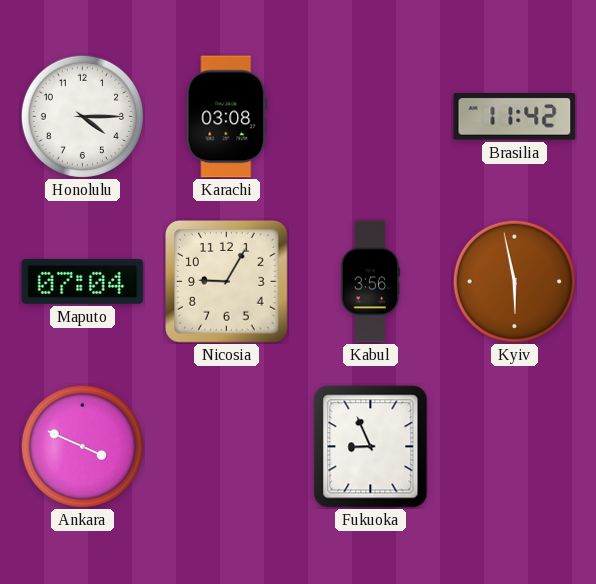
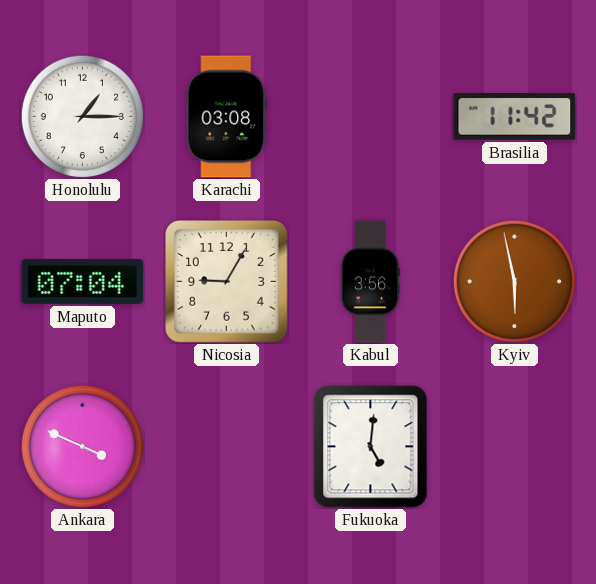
Honolulu: 4:15 -> 1:15 (82, 116)
Fukuoka: 8:56 -> 5:01 (371, 447)
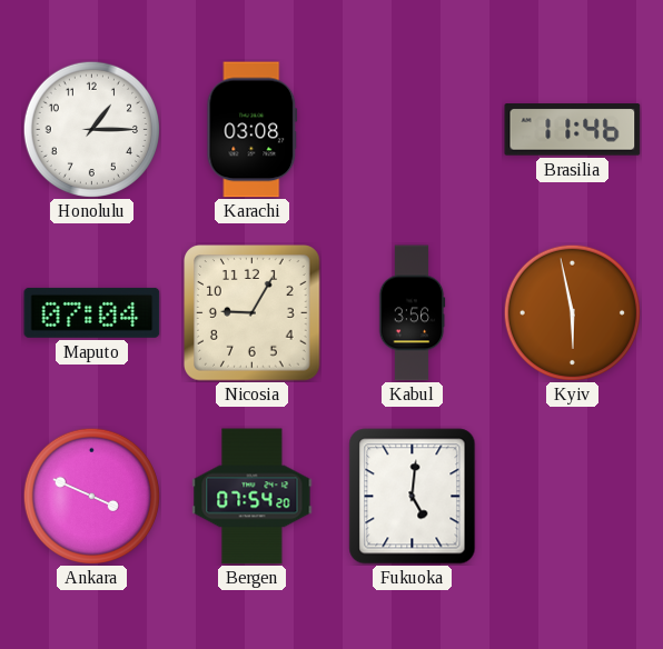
Brasilia: 11:42 -> 11:46 (573, 130)
Bergen: none -> 07:54 (253, 497)
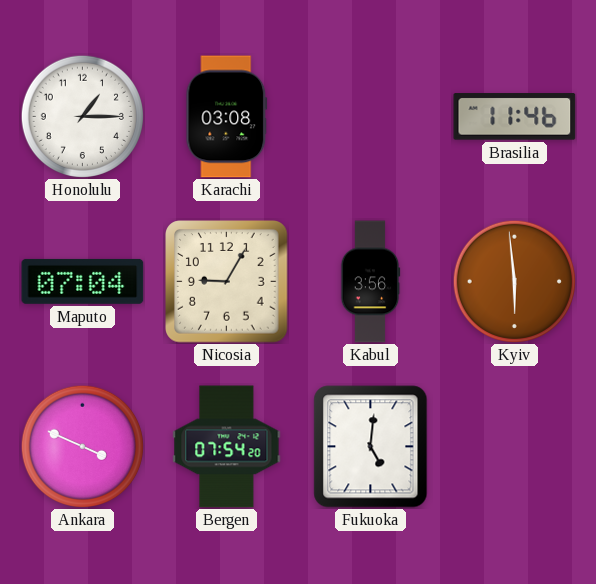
Kyiv: 5:58 -> 5:59 (514, 281)
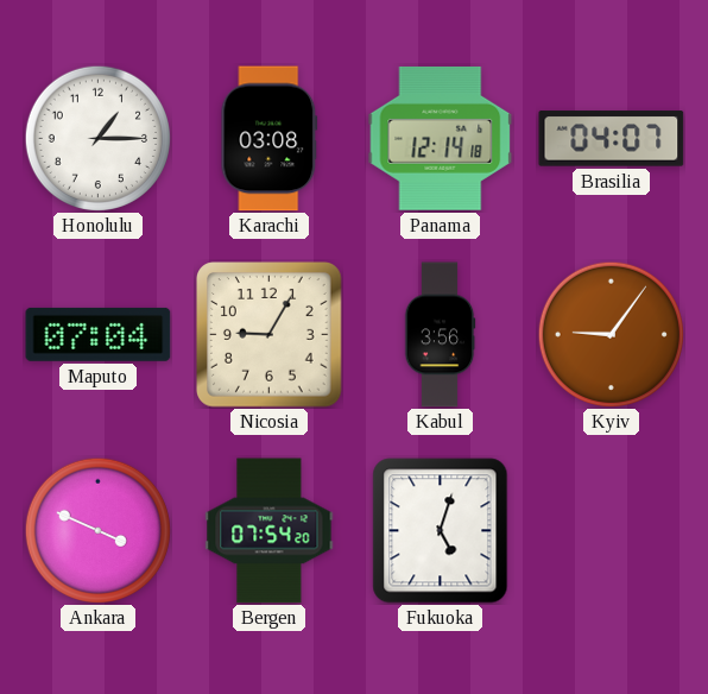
Panama: none -> 12:14 (441, 138)
Brasilia: 11:46 -> 04:07 (612, 139)
Kyiv: 5:59 -> 9:06 (611, 334)
Fukuoka: 5:01 -> 5:03 (441, 531)
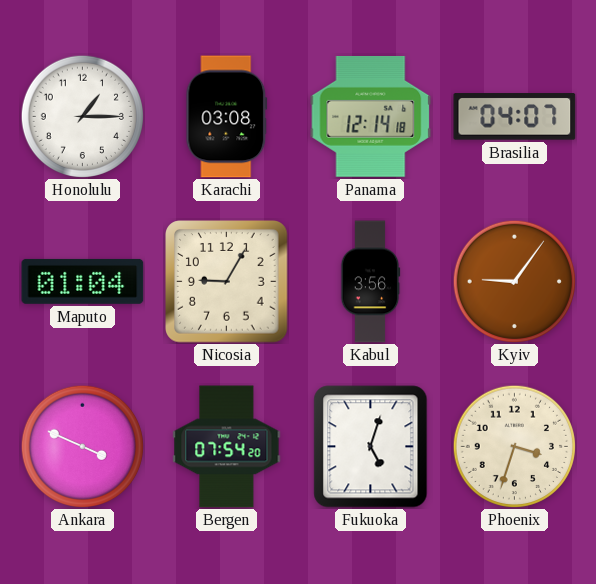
Maputo: 07:04 -> 01:04 (83, 281)
Phoenix: none -> 3:33 (514, 446)
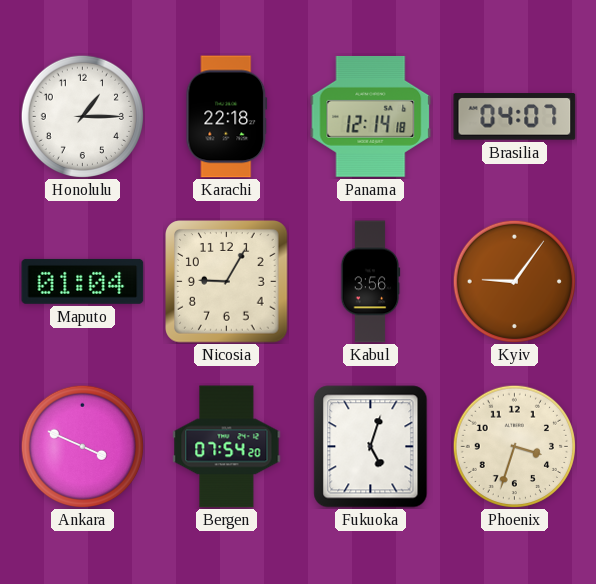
Karachi: 03:08 -> 22:18 (227, 117)
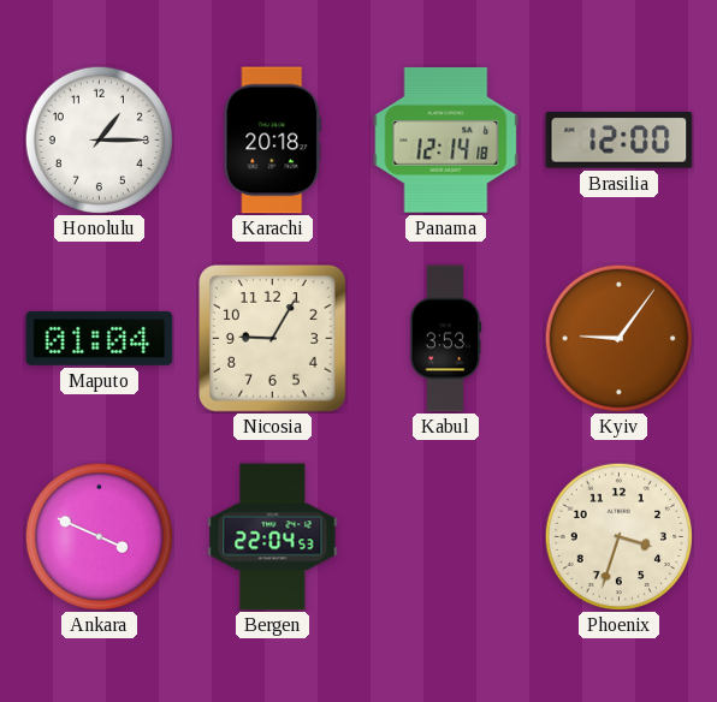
Karachi: 22:18 -> 20:18 (273, 141)
Brasilia: 04:07 -> 12:00 (620, 141)
Kabul: 3:56 -> 3:53 (445, 339)
Bergen: 07:54 -> 22:04 (273, 537)
Fukuoka: 5:03 -> none (371, 447)
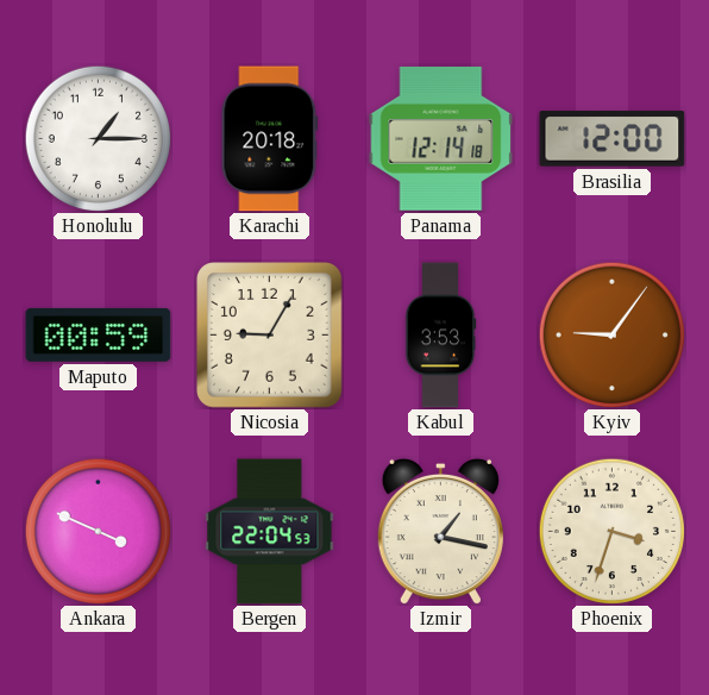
Maputo: 01:04 -> 00:59 (99, 334)
Izmir: none -> 1:17 (440, 531)
